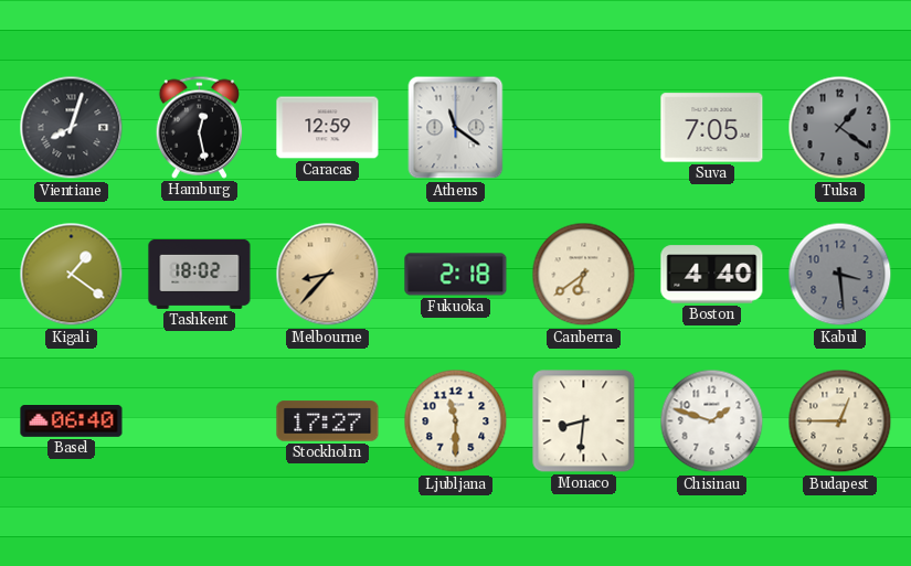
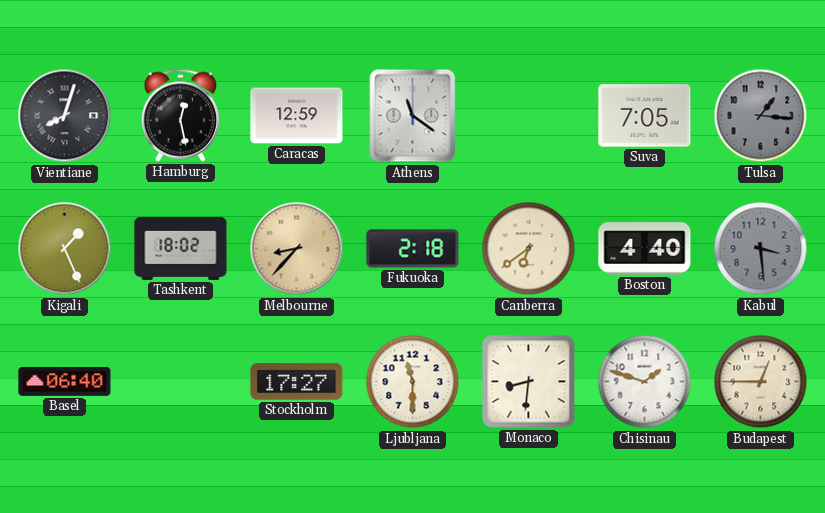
Tulsa: 1:21 -> 1:16 (761, 116)
Kigali: 1:21 -> 1:26 (65, 249)
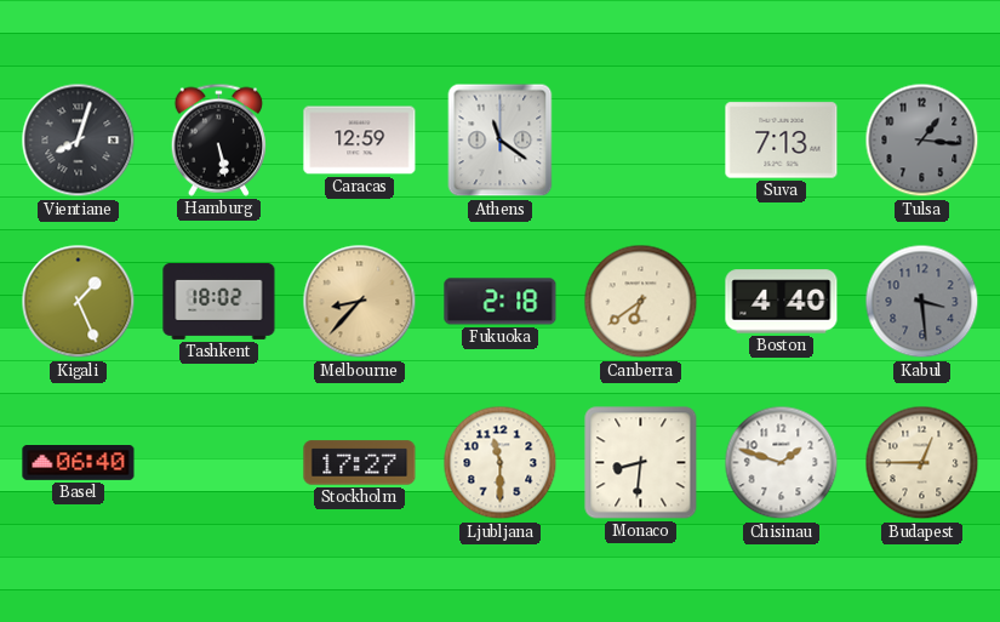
Hamburg: 12:28 -> 5:28 (218, 139)
Suva: 7:05 -> 7:13 (782, 141)
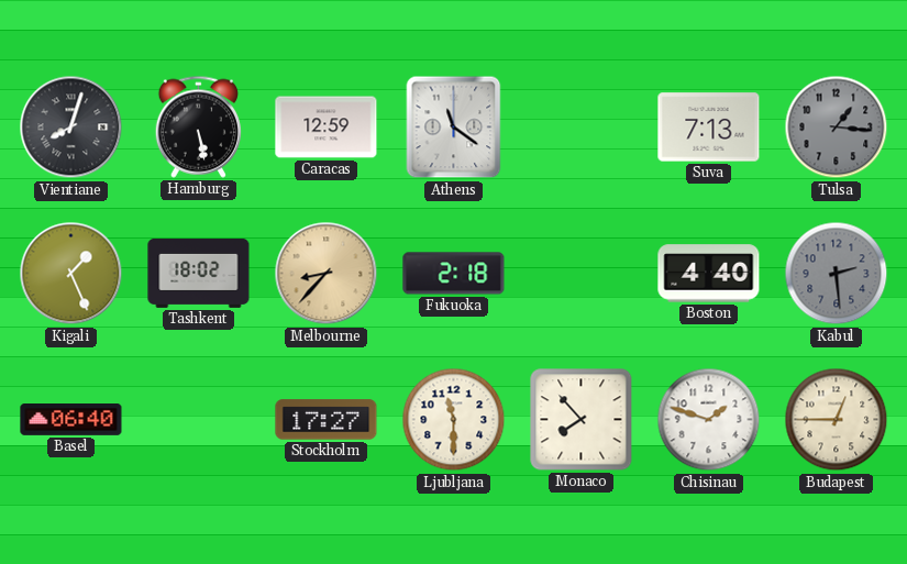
Canberra: 6:39 -> none (641, 302)
Kabul: 3:29 -> 2:29 (837, 274)
Monaco: 8:31 -> 7:53 (582, 420)
